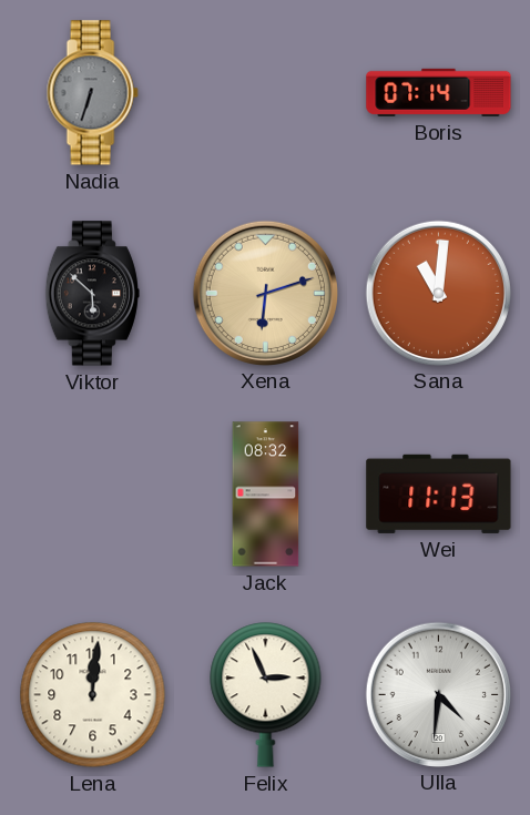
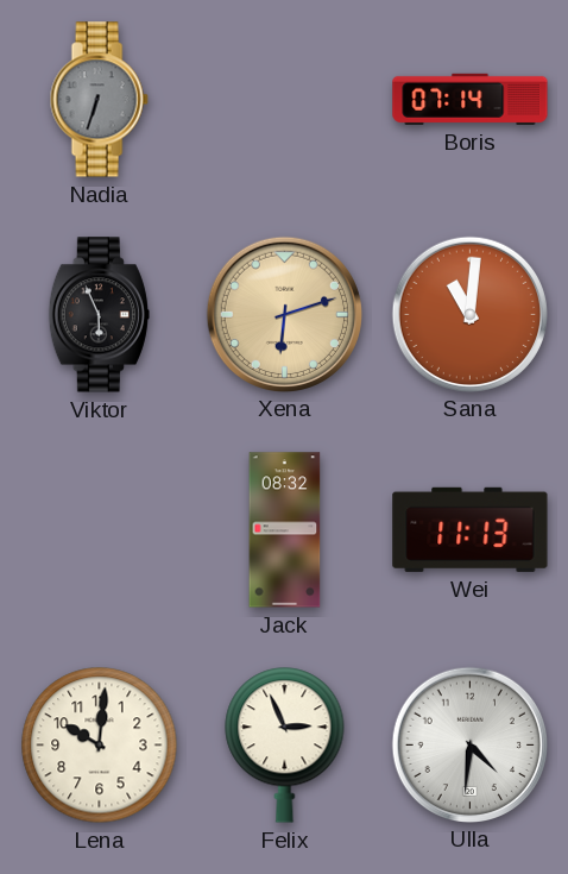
Viktor: 5:52 -> 5:56 (99, 315)
Lena: 12:01 -> 10:01 (100, 746)
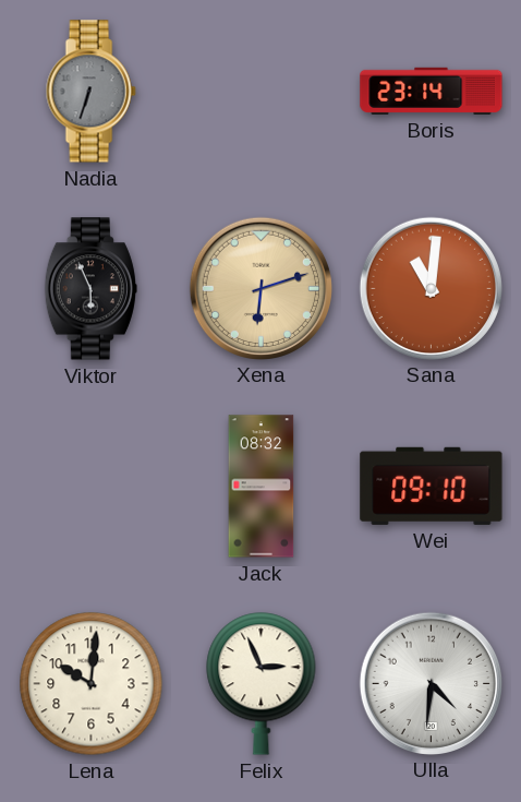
Boris: 07:14 -> 23:14 (432, 91)
Wei: 11:13 -> 09:10 (432, 486)
